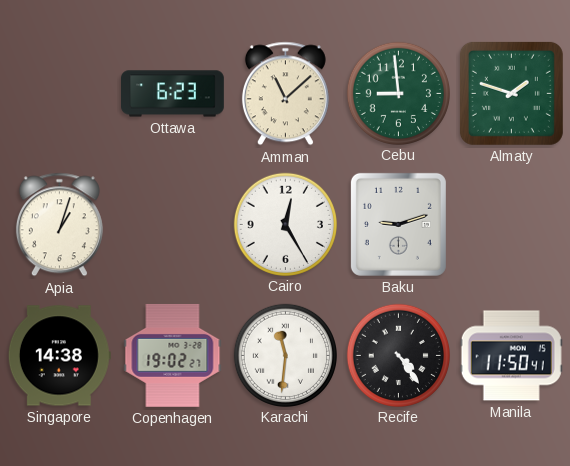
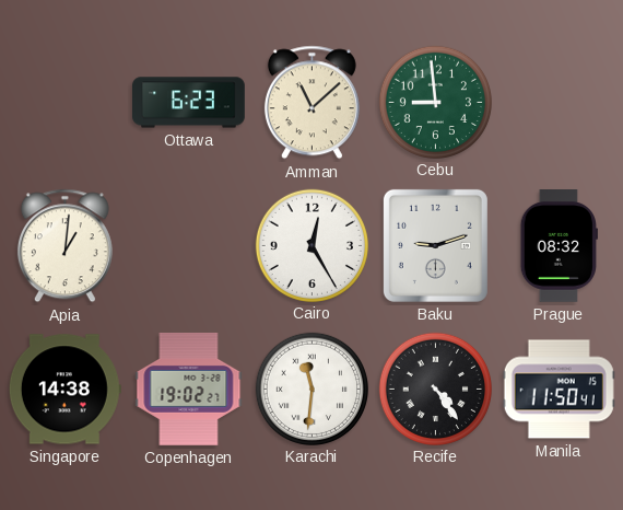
Almaty: 1:48 -> none (511, 93)
Apia: 1:03 -> 1:01 (64, 246)
Prague: none -> 08:32 (559, 246)
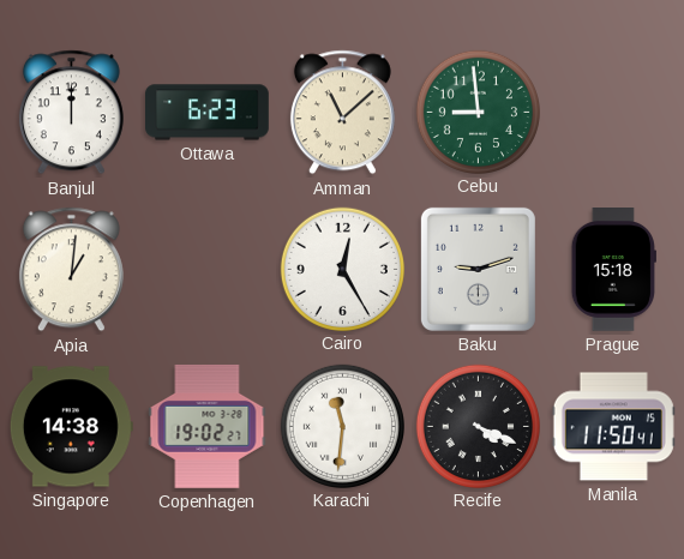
Banjul: none -> 12:00 (71, 113)
Prague: 08:32 -> 15:18 (613, 270)
Recife: 4:24 -> 4:19 (478, 426)
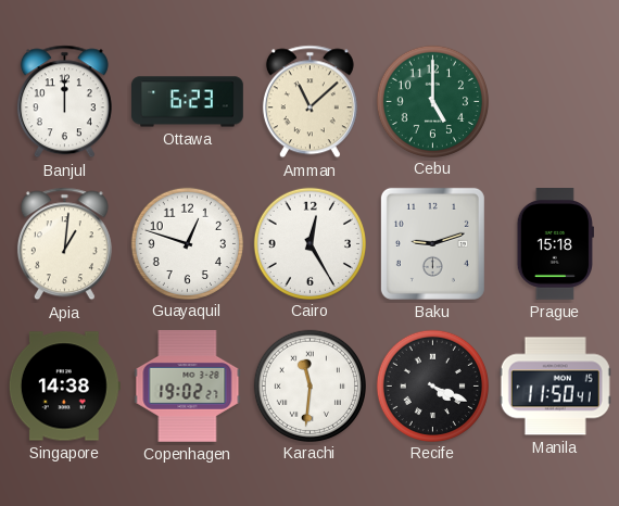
Cebu: 8:59 -> 5:00 (432, 101)
Guayaquil: none -> 12:48 (187, 243)
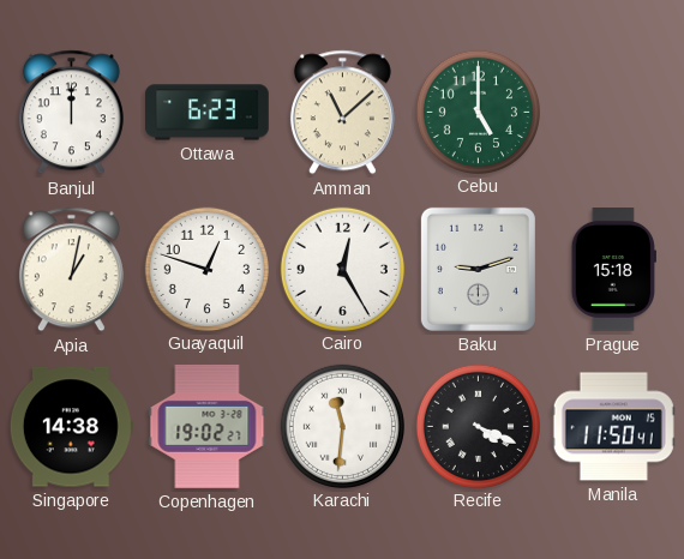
Apia: 1:01 -> 1:02 (71, 270)
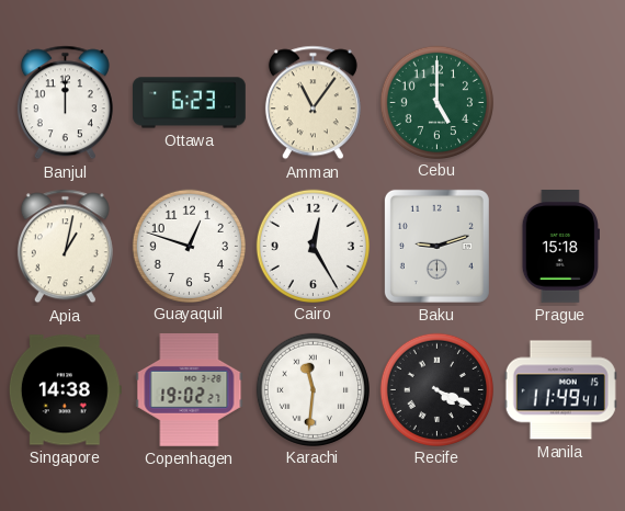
Amman: 11:08 -> 11:06 (312, 103)
Manila: 11:50 -> 11:49 (560, 390)
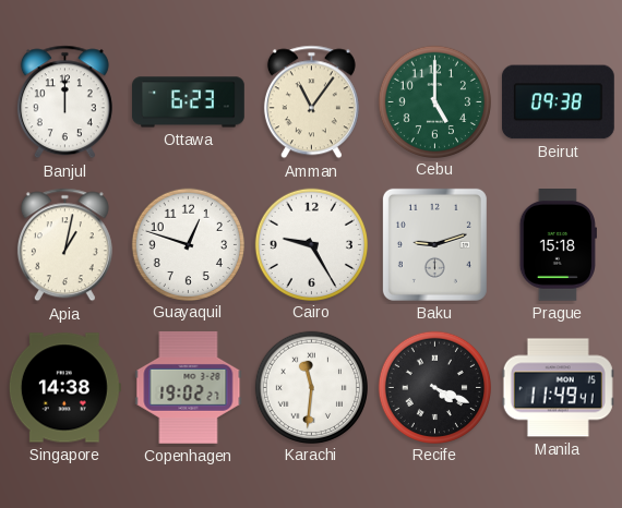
Beirut: none -> 09:38 (558, 102)
Cairo: 12:25 -> 9:25 (311, 244)
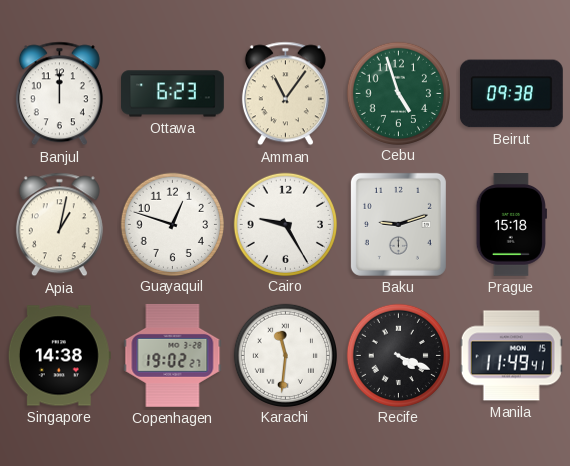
Cebu: 5:00 -> 4:57 (398, 93)
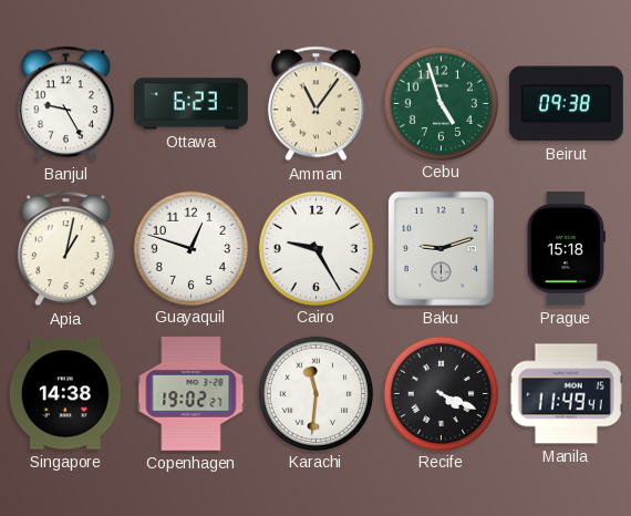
Banjul: 12:00 -> 9:25 (65, 104)
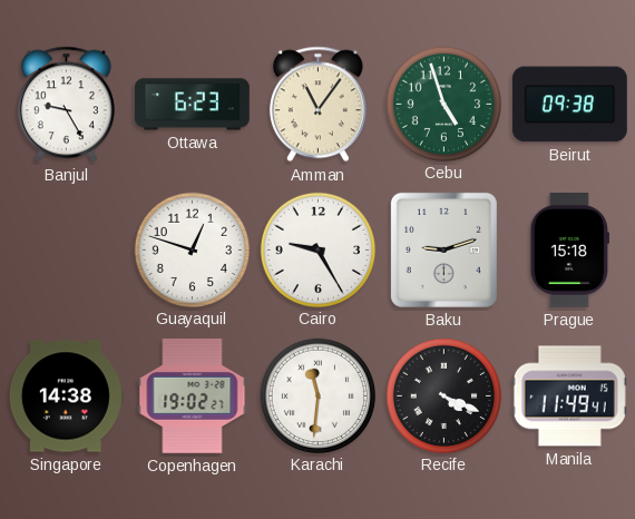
Apia: 1:02 -> none (65, 249)
